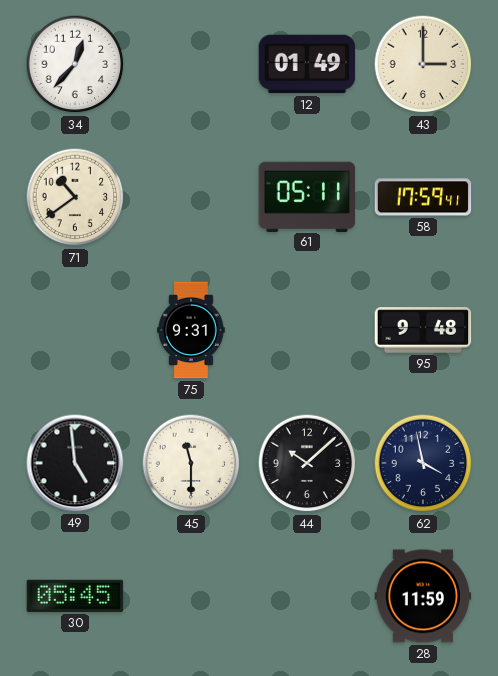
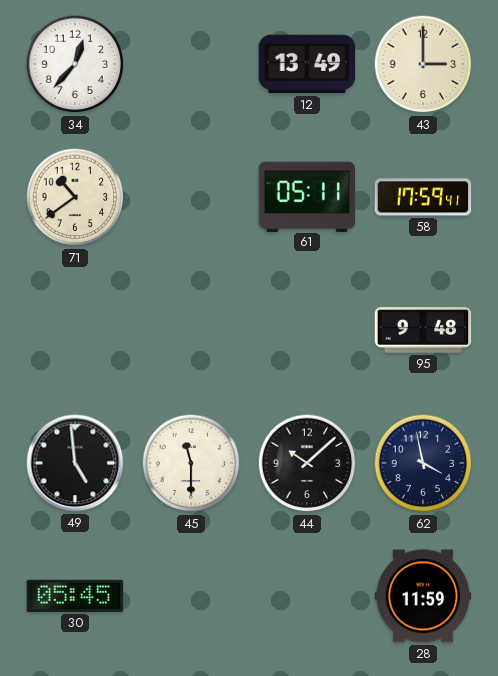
12: 01:49 -> 13:49 (307, 64)
75: 9:31 -> none (191, 330)
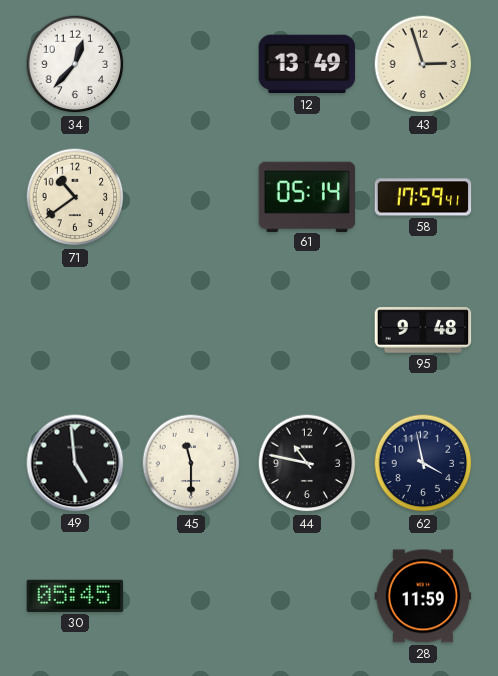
43: 3:00 -> 2:57 (423, 64)
61: 05:11 -> 05:14 (307, 196)
44: 10:08 -> 10:47 (307, 463)
